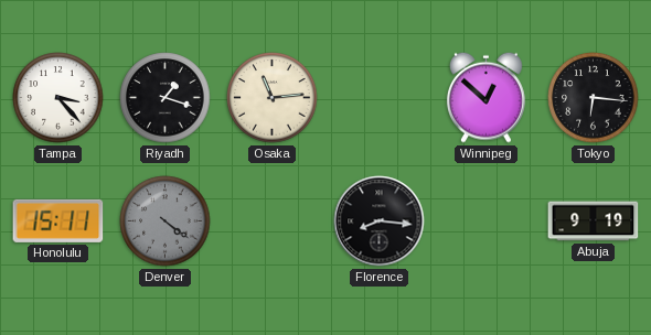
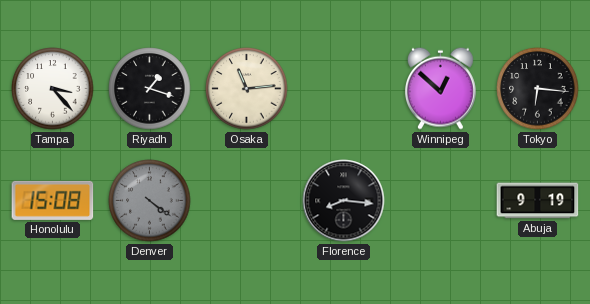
Honolulu: 15:11 -> 15:08 (53, 200)
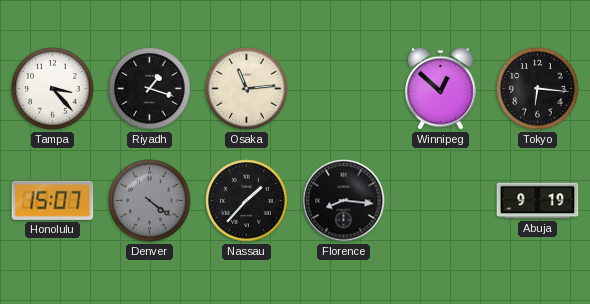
Honolulu: 15:08 -> 15:07 (53, 200)
Nassau: none -> 1:37 (247, 201)
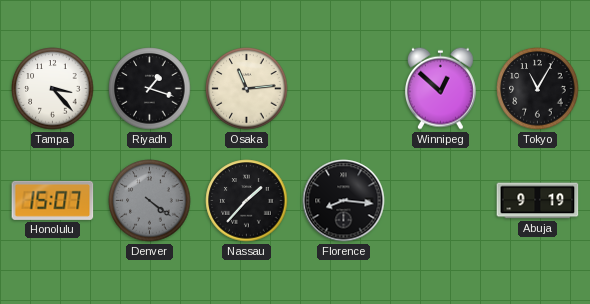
Tokyo: 6:16 -> 11:05 (538, 89)
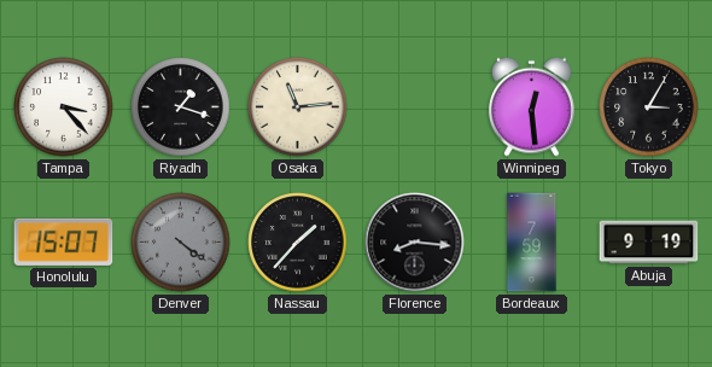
Winnipeg: 12:52 -> 12:29 (532, 106)
Tokyo: 11:05 -> 3:05 (649, 107)
Bordeaux: none -> 7:59 (532, 243)
